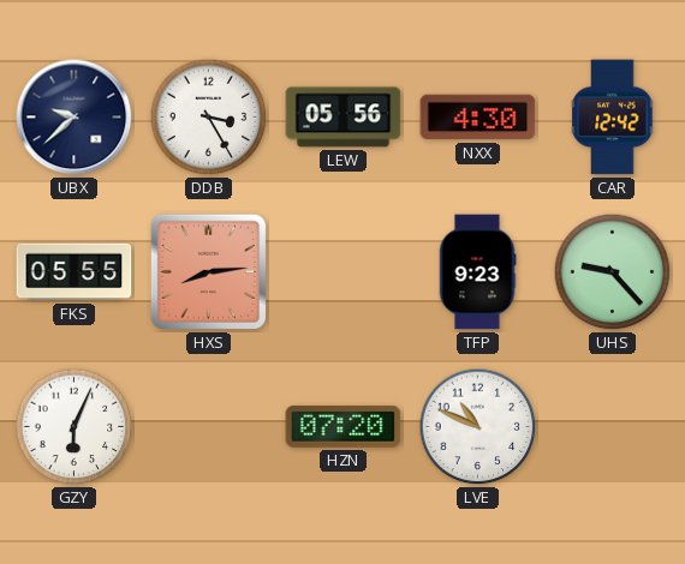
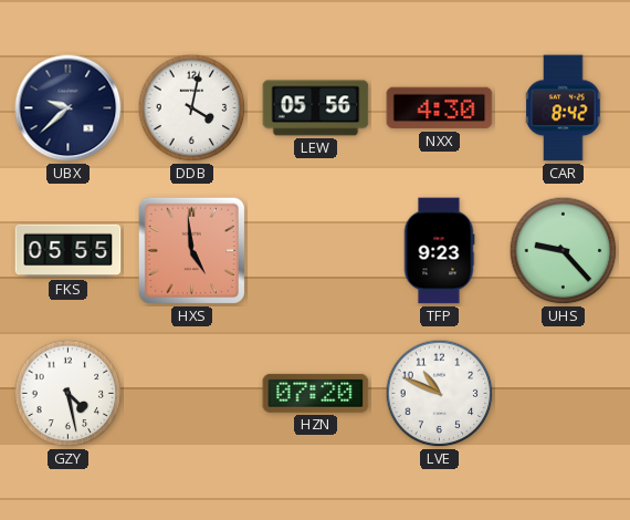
DDB: 3:25 -> 4:02 (192, 108)
CAR: 12:42 -> 8:42 (564, 108)
HXS: 8:14 -> 4:59 (192, 251)
GZY: 6:04 -> 4:28 (69, 394)
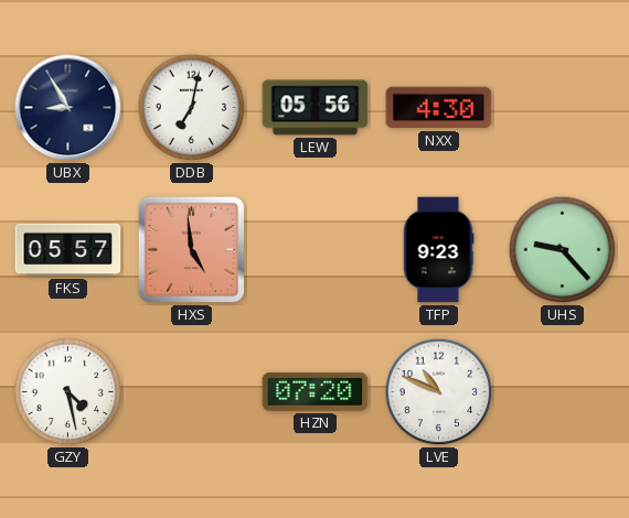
UBX: 9:38 -> 8:55 (68, 108)
DDB: 4:02 -> 7:02 (192, 108)
CAR: 8:42 -> none (564, 108)
FKS: 05:55 -> 05:57 (68, 250)
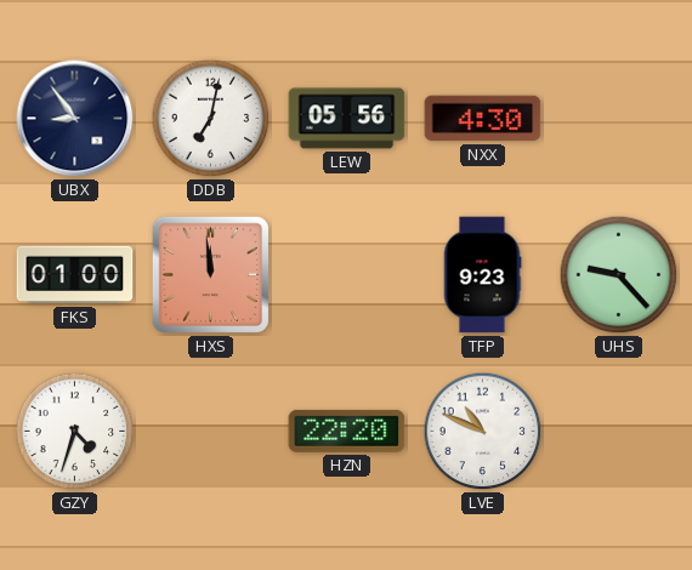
UBX: 8:55 -> 8:54 (75, 119)
FKS: 05:57 -> 01:00 (75, 275)
HXS: 4:59 -> 11:59 (211, 275)
GZY: 4:28 -> 4:33 (75, 432)
HZN: 07:20 -> 22:20 (347, 431)
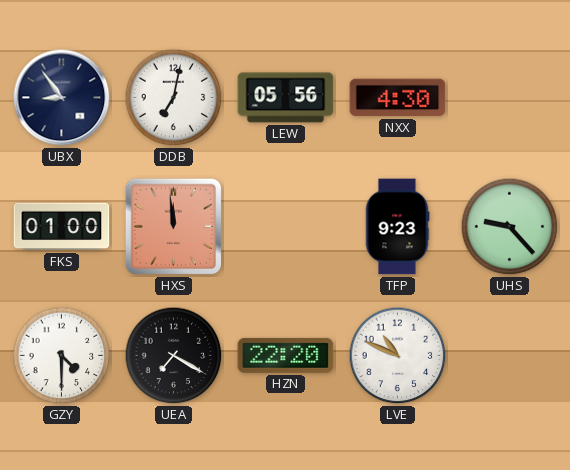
GZY: 4:33 -> 4:30 (62, 356)
UEA: none -> 7:20 (174, 356)
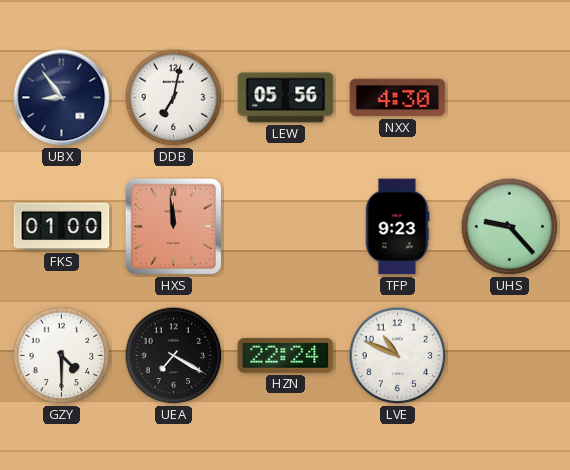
HZN: 22:20 -> 22:24 (286, 355)
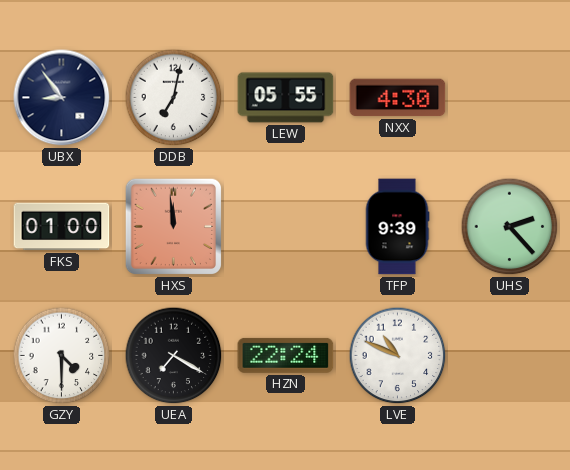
LEW: 05:56 -> 05:55 (286, 98)
TFP: 9:23 -> 9:39 (397, 227)
UHS: 9:23 -> 2:23 (510, 227)
